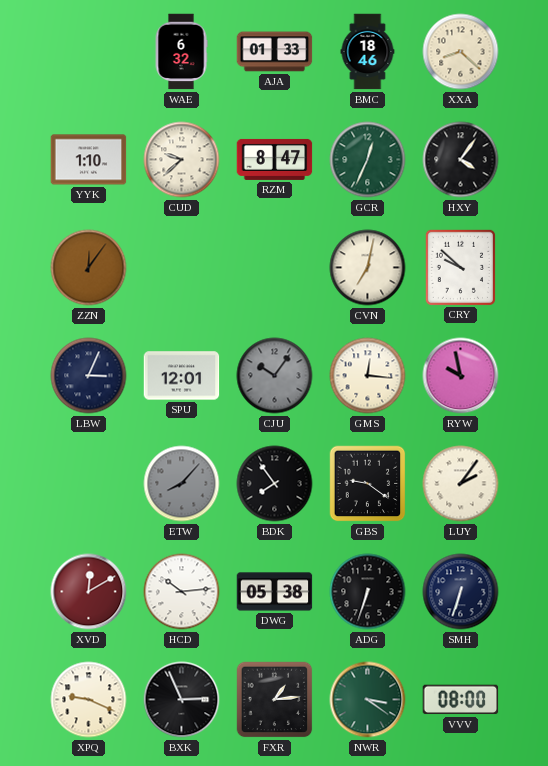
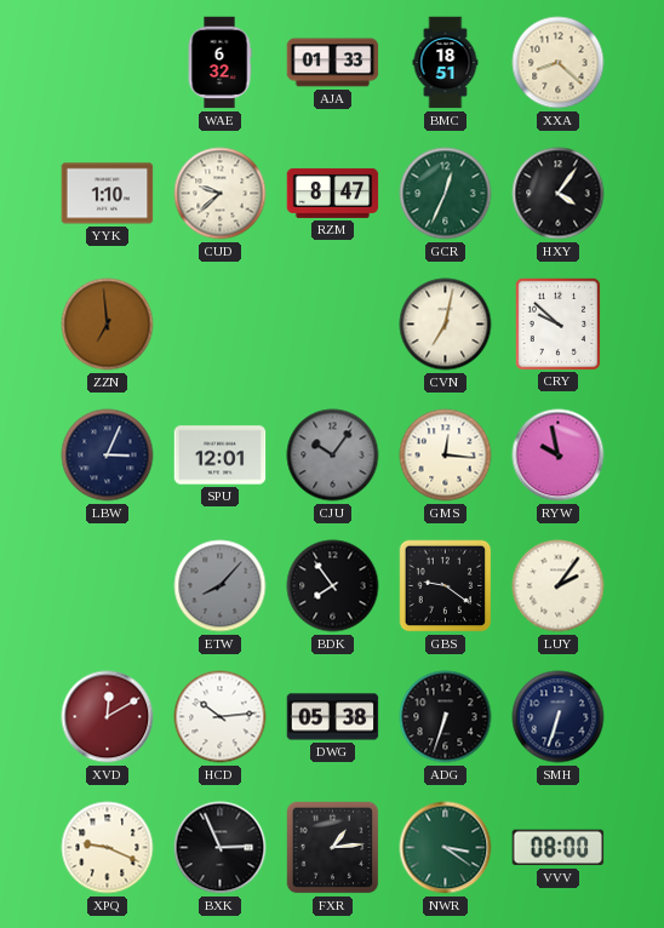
BMC: 18:46 -> 18:51 (446, 63)
ZZN: 12:06 -> 6:59 (108, 325)
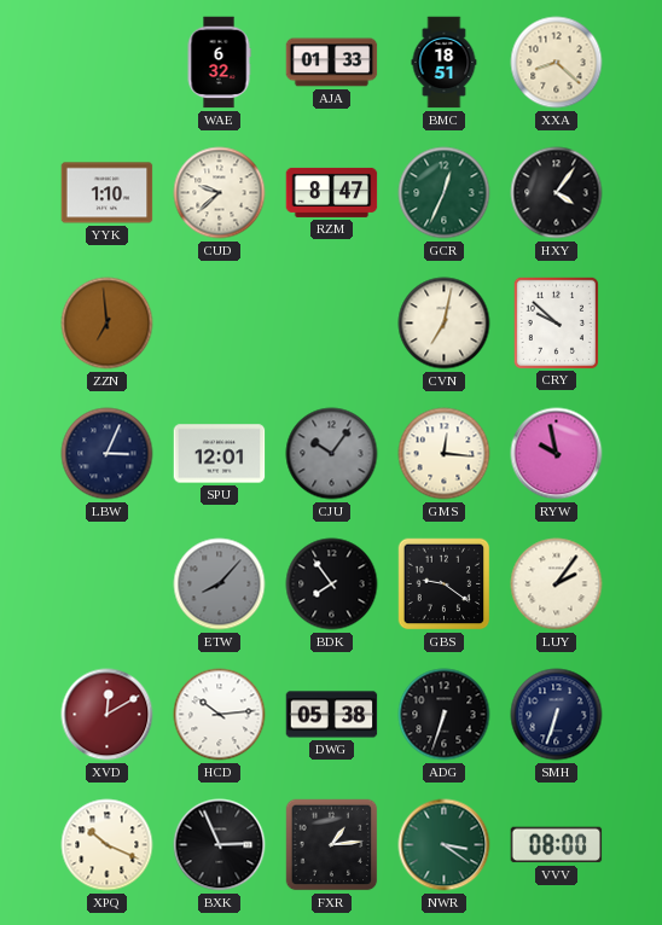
XPQ: 9:19 -> 10:19 (108, 845)
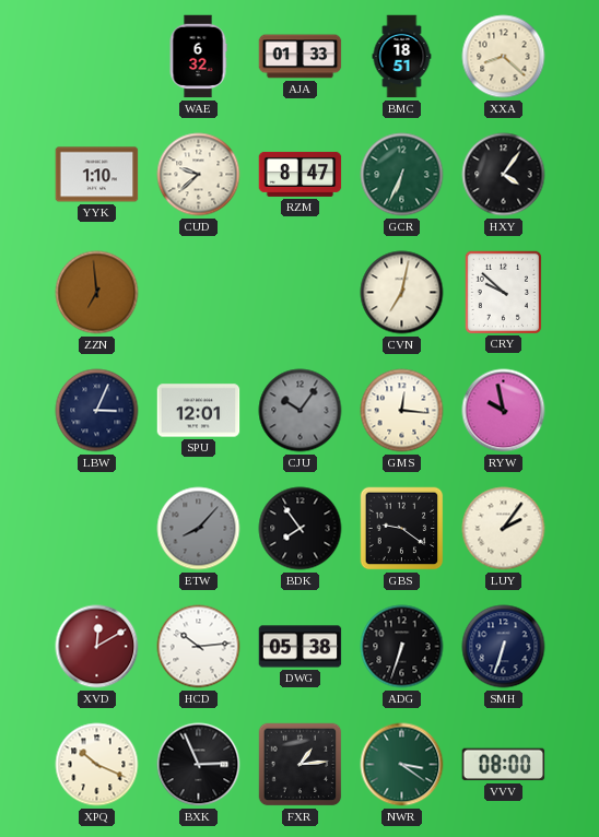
GCR: 12:34 -> 6:34 (402, 175)
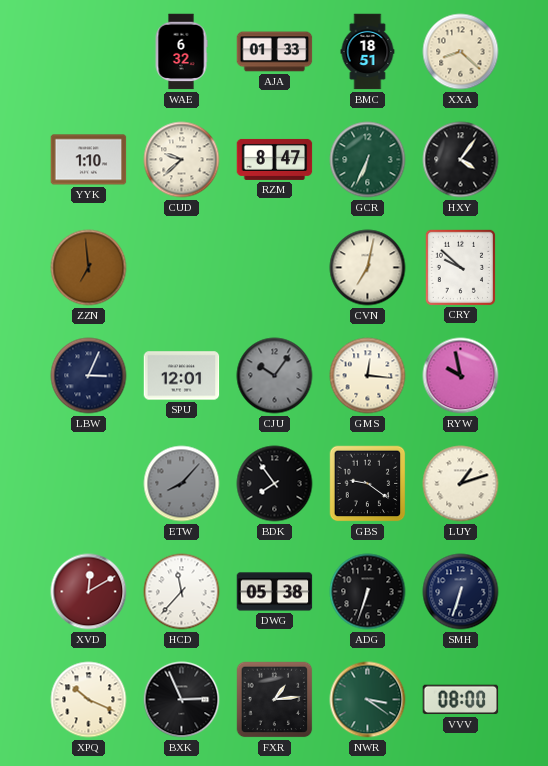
LUY: 2:06 -> 1:12 (461, 484)
HCD: 10:14 -> 11:37 (182, 592)
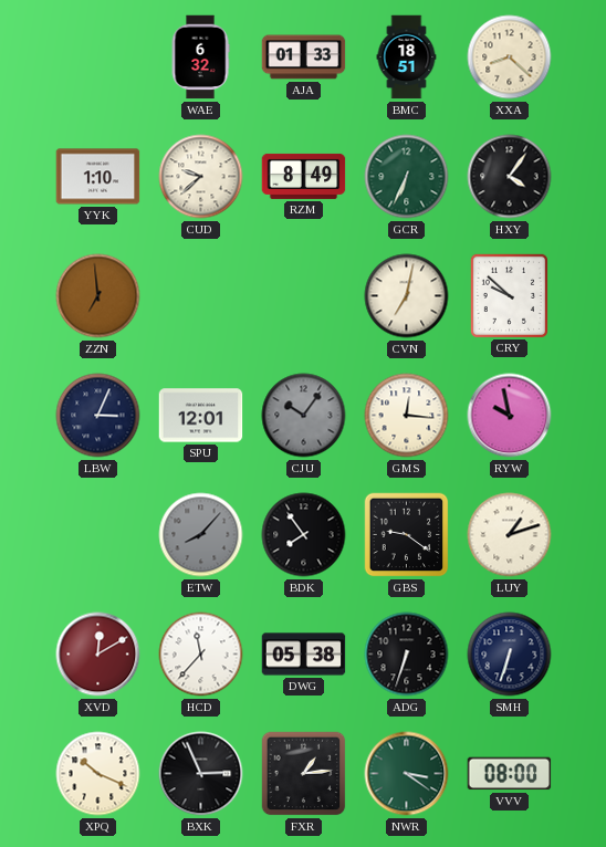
RZM: 8:47 -> 8:49 (304, 176)
